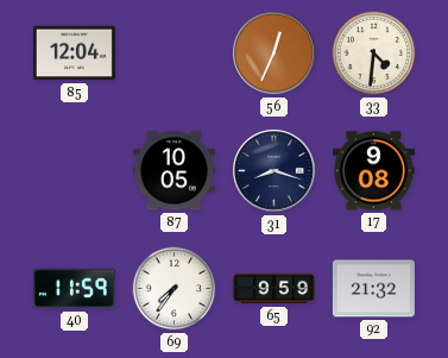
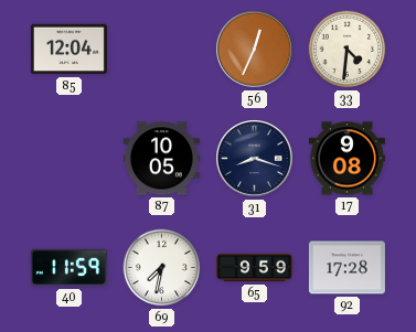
69: 7:36 -> 7:32 (162, 268)
92: 21:32 -> 17:28 (346, 268)
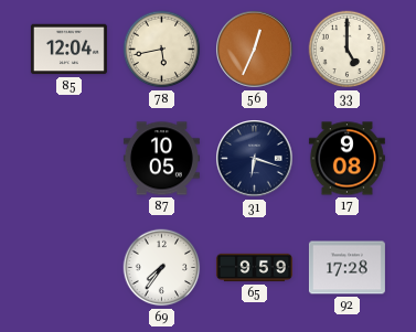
78: none -> 5:43 (162, 50)
33: 4:31 -> 5:00 (348, 50)
31: 8:18 -> 6:18 (255, 159)
40: 11:59 -> none (68, 268)
69: 7:32 -> 7:36 (162, 268)
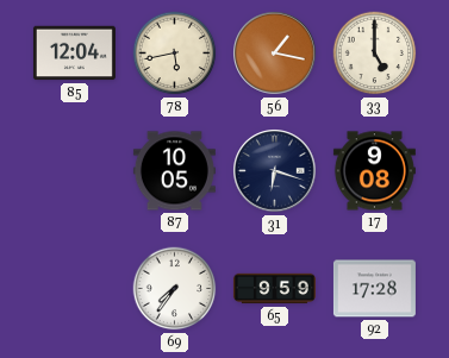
56: 12:34 -> 1:17 (275, 54)
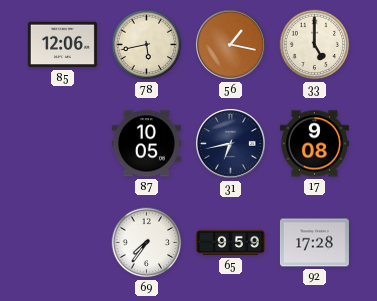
85: 12:04 -> 12:06 (62, 45)
31: 6:18 -> 6:43 (231, 144)
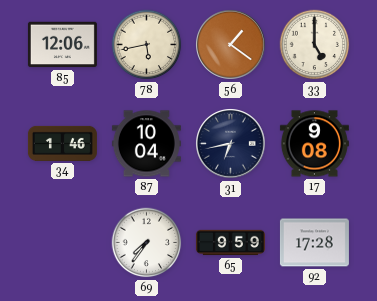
56: 1:17 -> 1:21 (231, 45)
34: none -> 1:46 (62, 143)
87: 10:05 -> 10:04 (146, 144)
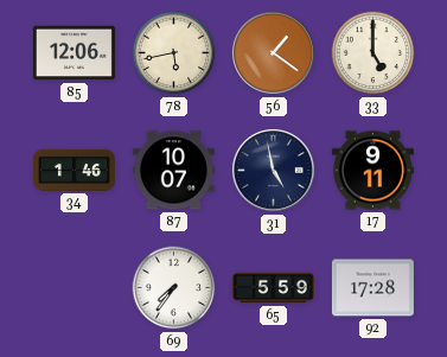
87: 10:04 -> 10:07 (173, 171)
31: 6:43 -> 4:58 (274, 171)
17: 9:08 -> 9:11 (372, 171)
65: 9:59 -> 5:59 (273, 288)
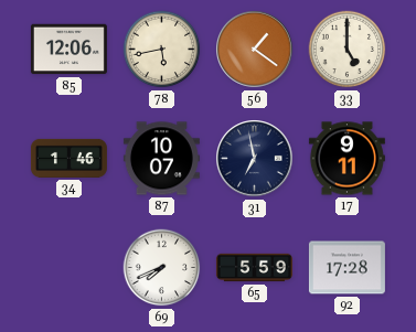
31: 4:58 -> 6:58 (255, 159)
69: 7:36 -> 7:41 (162, 268)
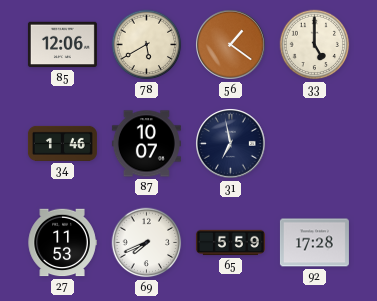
78: 5:43 -> 5:40 (147, 45)
17: 9:11 -> none (346, 159)
27: none -> 11:53 (62, 243)
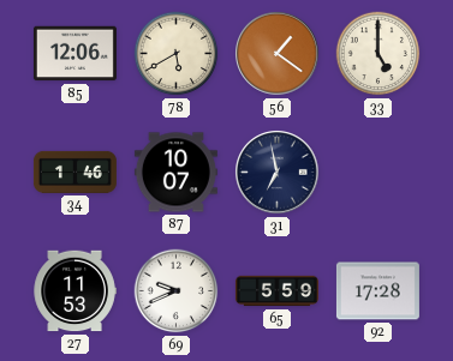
69: 7:41 -> 9:41 (177, 291)
